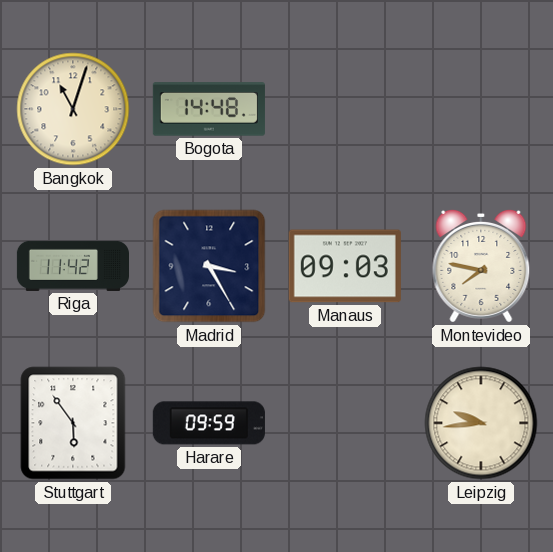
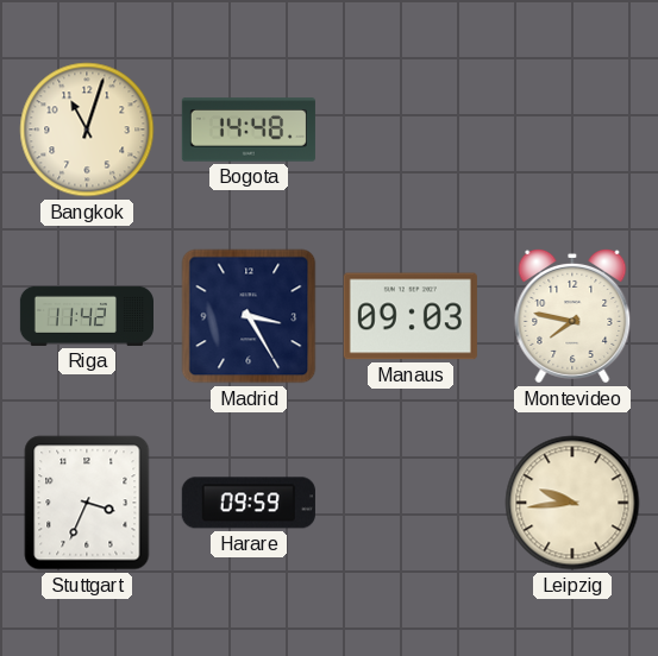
Stuttgart: 5:54 -> 3:34 (87, 503)
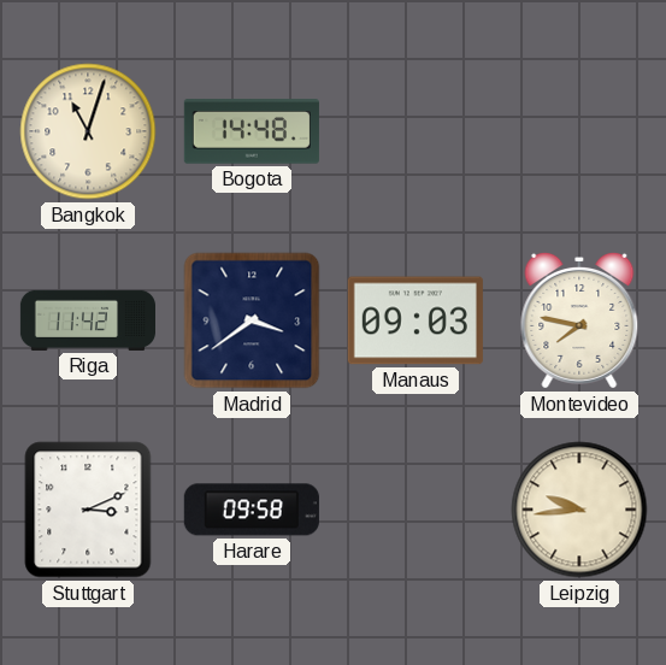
Madrid: 3:25 -> 3:39 (252, 320)
Stuttgart: 3:34 -> 3:11 (88, 510)
Harare: 09:59 -> 09:58 (252, 510)
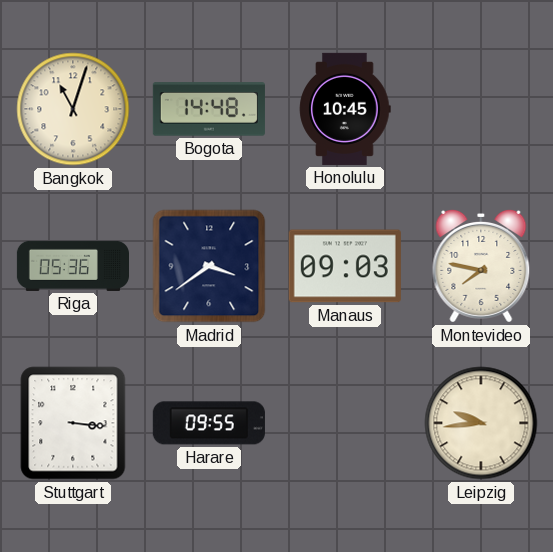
Honolulu: none -> 10:45 (345, 109)
Riga: 11:42 -> 05:36 (72, 266)
Stuttgart: 3:11 -> 3:16 (73, 423)
Harare: 09:58 -> 09:55 (209, 423)
